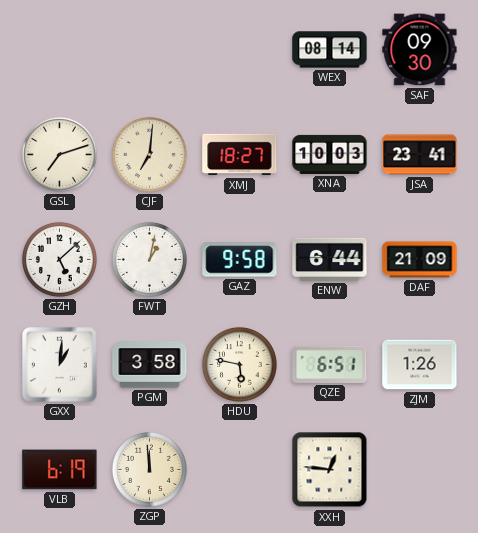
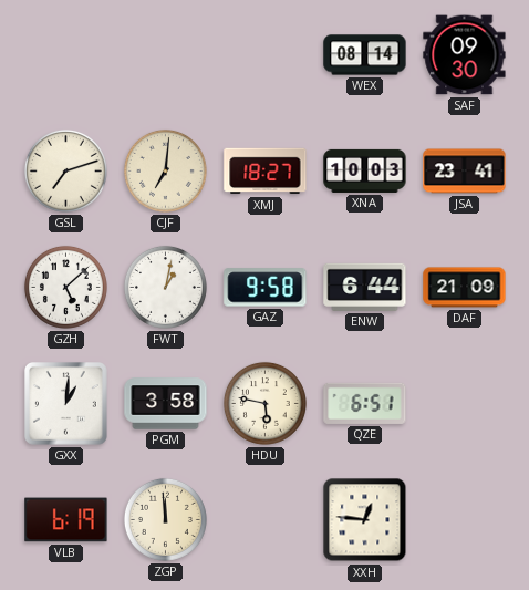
ZJM: 1:26 -> none (420, 365)
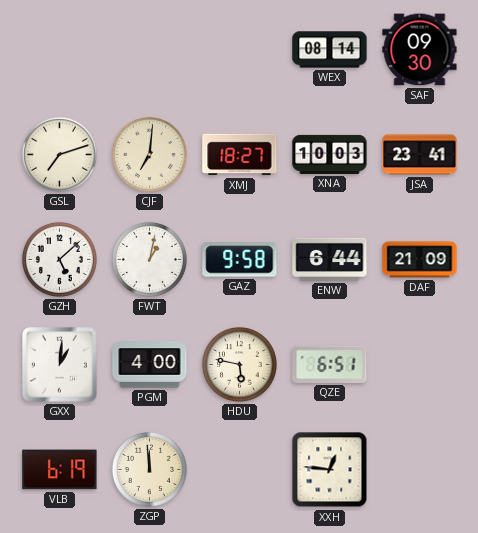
PGM: 3:58 -> 4:00 (150, 365)
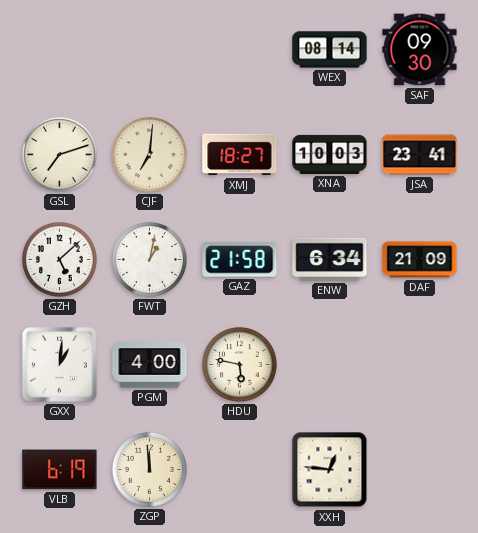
GAZ: 9:58 -> 21:58 (240, 260)
ENW: 6:44 -> 6:34 (330, 259)
QZE: 6:51 -> none (330, 364)
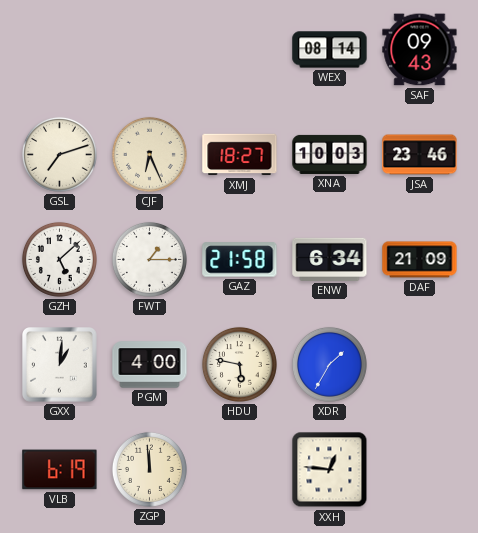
SAF: 09:30 -> 09:43 (420, 50)
CJF: 7:01 -> 6:26 (149, 154)
JSA: 23:41 -> 23:46 (420, 155)
FWT: 1:02 -> 1:15 (149, 259)
XDR: none -> 1:35 (329, 364)
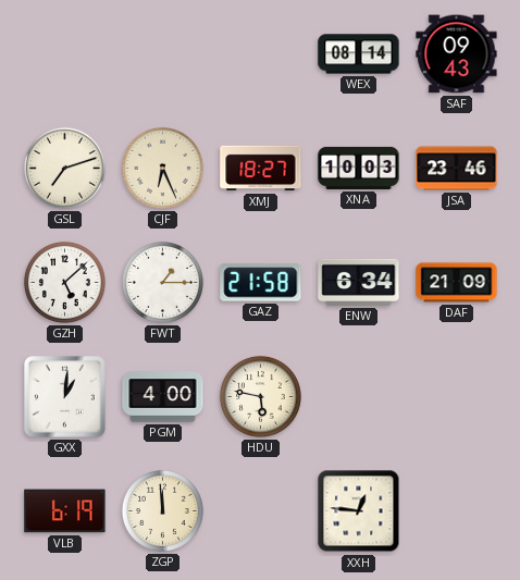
XDR: 1:35 -> none (329, 364)
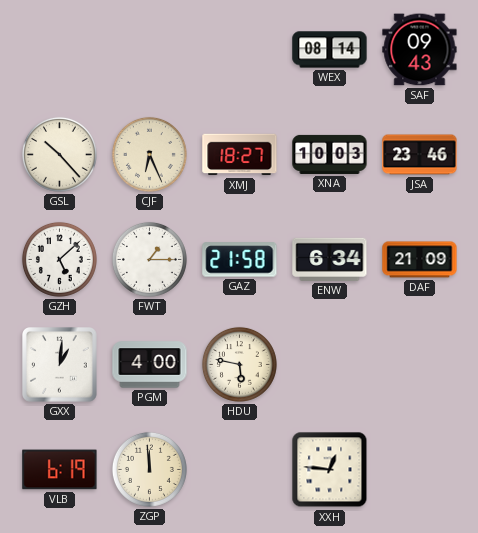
GSL: 7:12 -> 10:23 (59, 154)
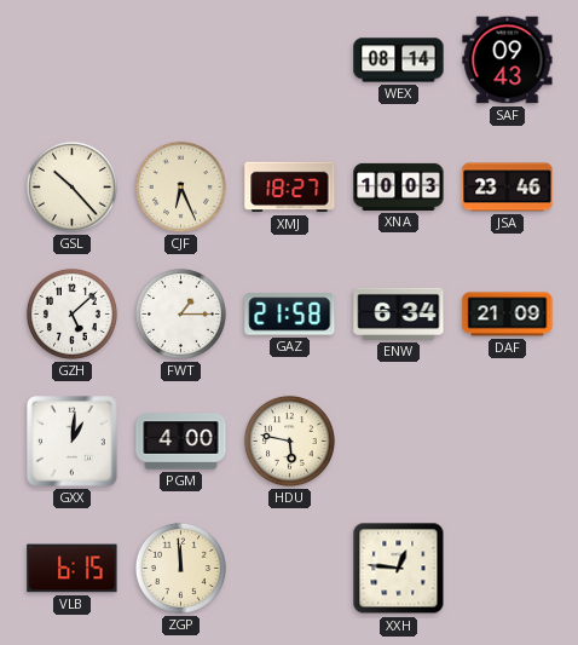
VLB: 6:19 -> 6:15 (73, 569)
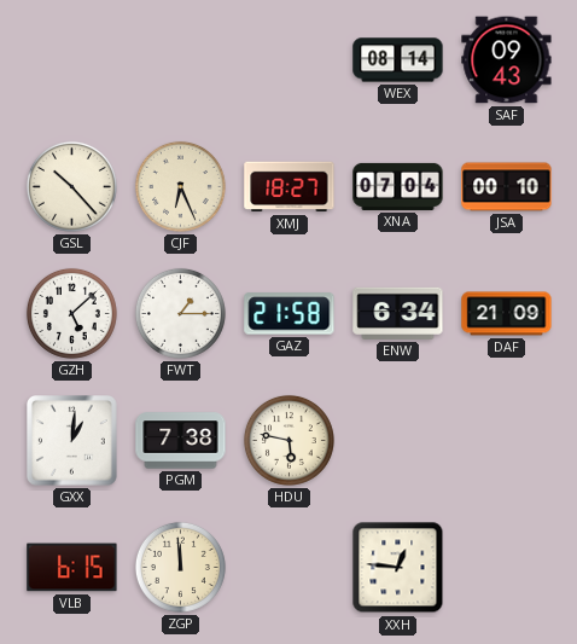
XNA: 10:03 -> 07:04 (398, 186)
JSA: 23:46 -> 00:10 (507, 187)
PGM: 4:00 -> 7:38 (181, 441)
